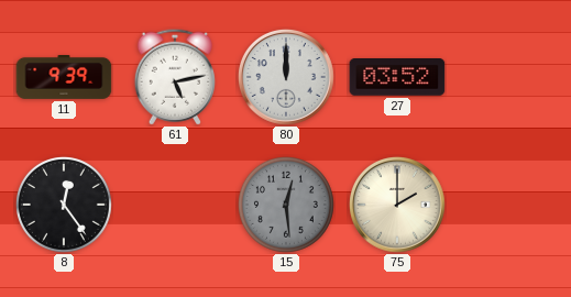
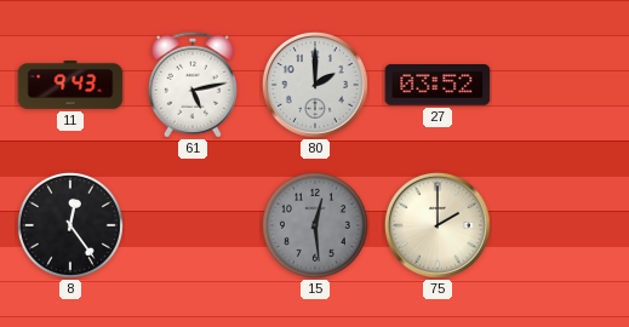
11: 9:39 -> 9:43 (70, 86)
80: 12:00 -> 2:00 (315, 85)
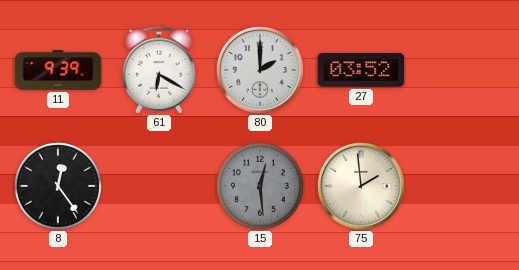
11: 9:43 -> 9:39 (58, 71)
61: 5:13 -> 6:20 (159, 70)
75: 2:00 -> 1:59 (361, 186)
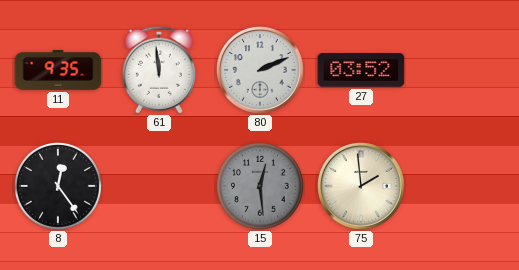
11: 9:39 -> 9:35 (58, 71)
61: 6:20 -> 11:59 (159, 70)
80: 2:00 -> 2:11 (260, 70)
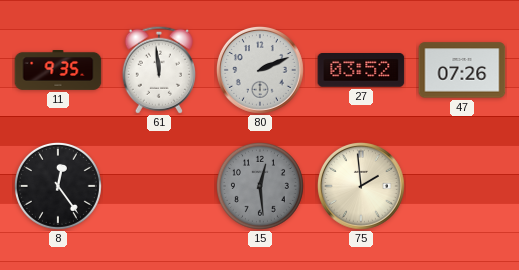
47: none -> 07:26 (462, 70)
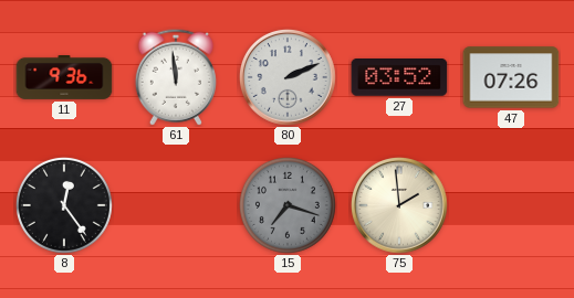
11: 9:35 -> 9:36 (64, 78)
15: 12:29 -> 7:18 (288, 205)
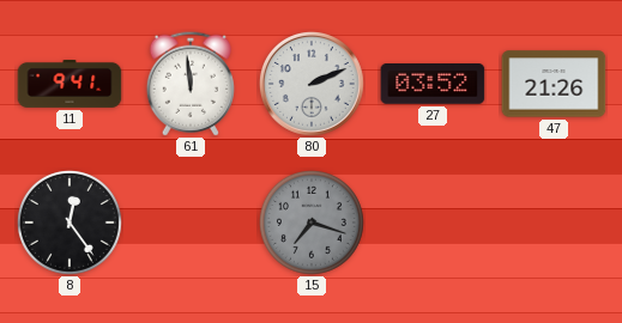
11: 9:36 -> 9:41 (70, 85)
47: 07:26 -> 21:26 (554, 84)
75: 1:59 -> none (399, 205)
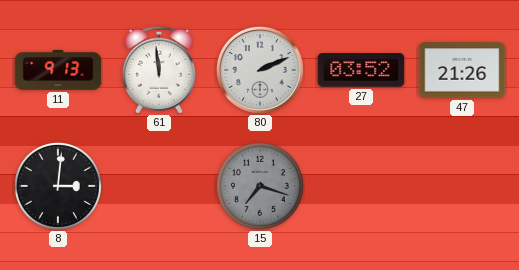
11: 9:41 -> 9:13 (58, 71)
8: 12:24 -> 3:01 (58, 186)
